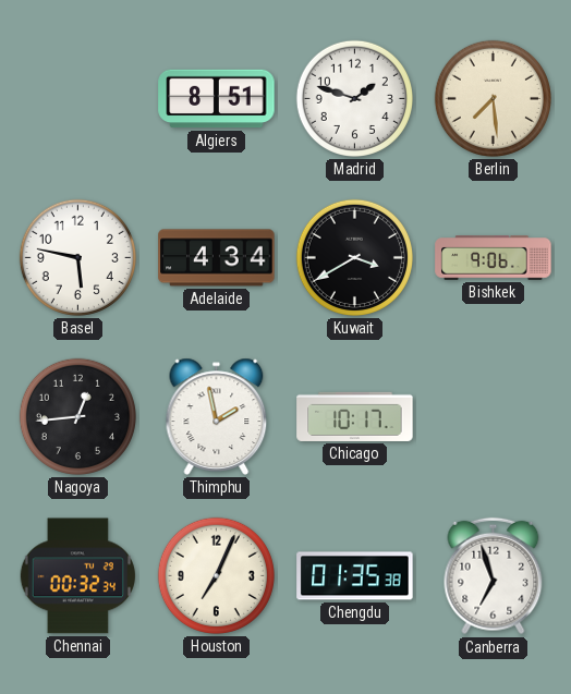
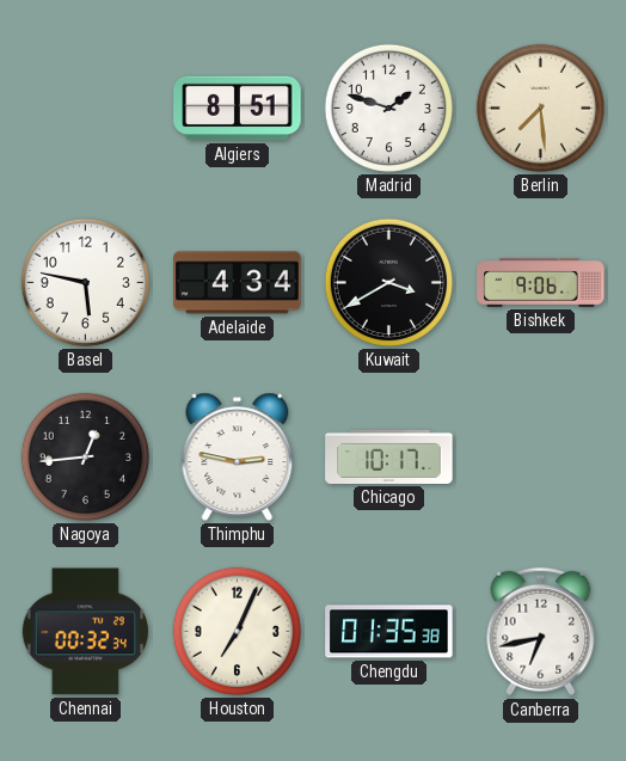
Thimphu: 1:58 -> 2:47 (238, 456)
Canberra: 6:57 -> 6:43 (541, 632)
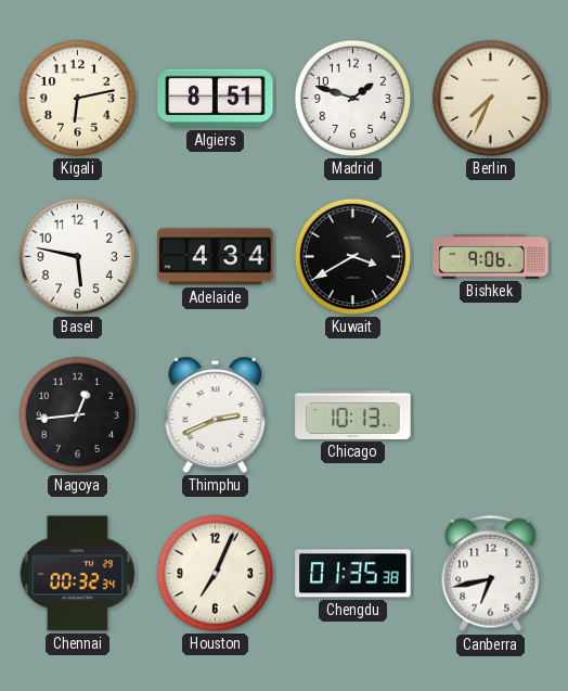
Kigali: none -> 6:13 (77, 98)
Berlin: 7:29 -> 7:34 (490, 98)
Thimphu: 2:47 -> 2:41 (216, 414)
Chicago: 10:17 -> 10:13 (353, 414)
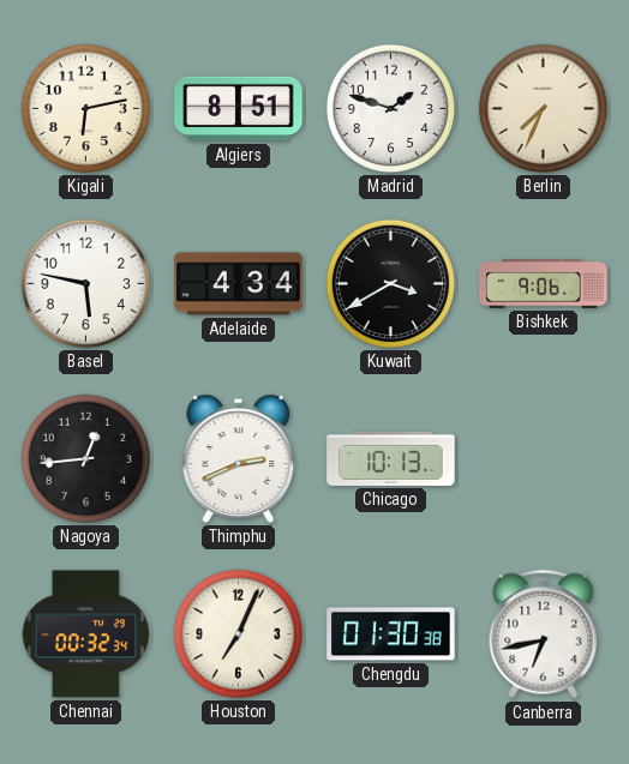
Chengdu: 01:35 -> 01:30 (391, 634)
